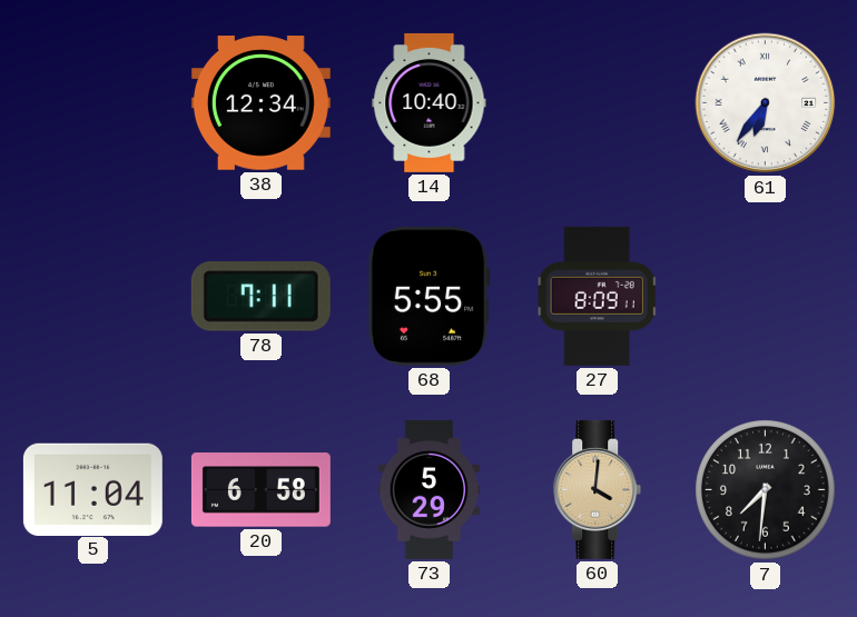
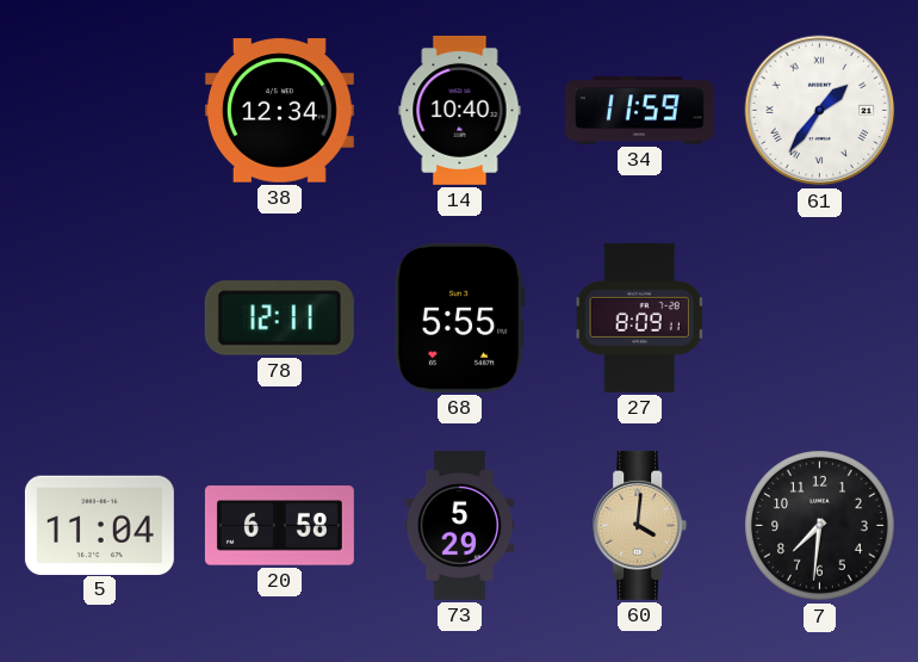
34: none -> 11:59 (639, 111)
61: 6:36 -> 1:36 (820, 111)
78: 7:11 -> 12:11 (279, 318)
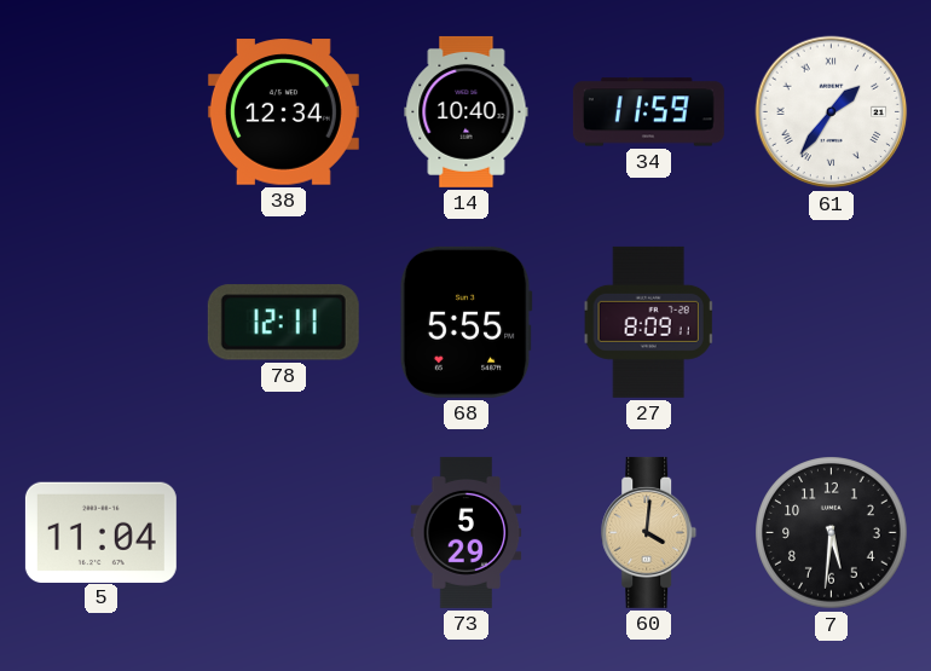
20: 6:58 -> none (279, 526)
7: 7:31 -> 5:31 (832, 533)
